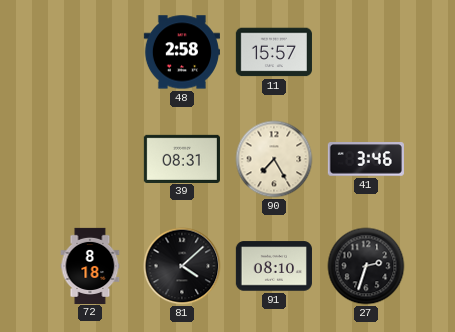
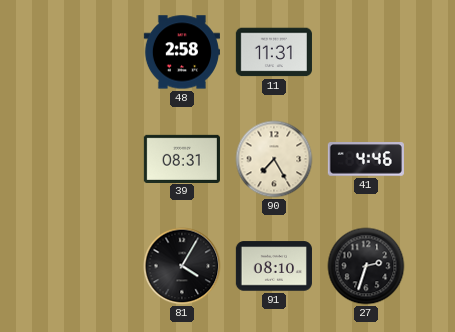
11: 15:57 -> 11:31 (274, 52)
41: 3:46 -> 4:46 (366, 159)
72: 8:18 -> none (90, 265)
81: 4:08 -> 4:05 (182, 266)
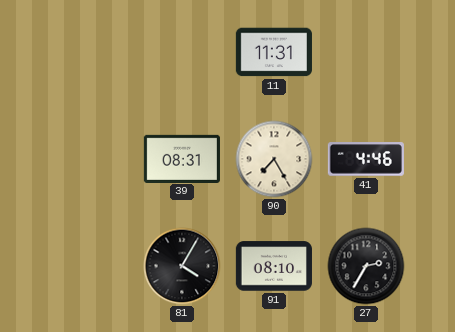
48: 2:58 -> none (182, 52)
27: 2:33 -> 2:35 (366, 266)
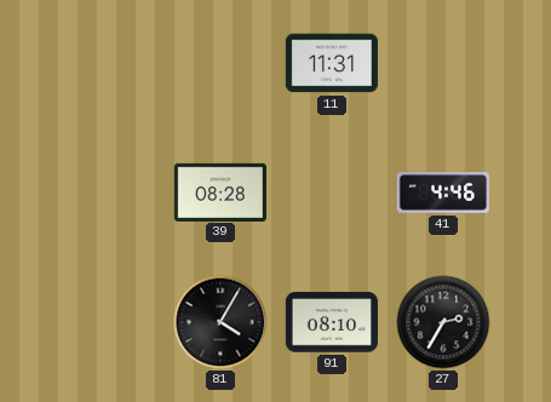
39: 08:31 -> 08:28 (220, 191)
90: 7:25 -> none (274, 159)
